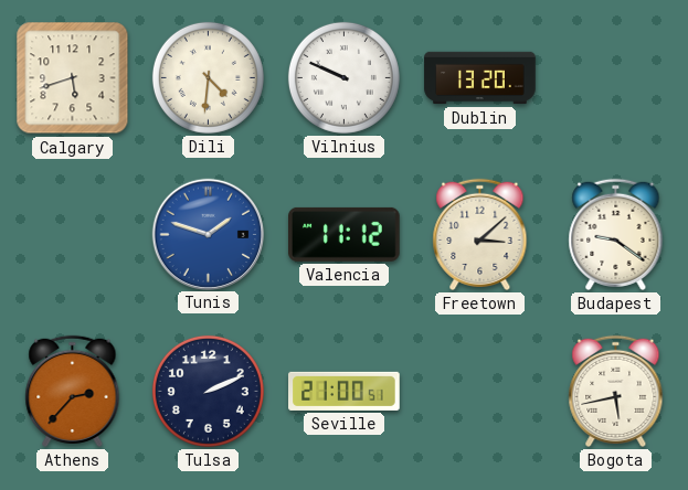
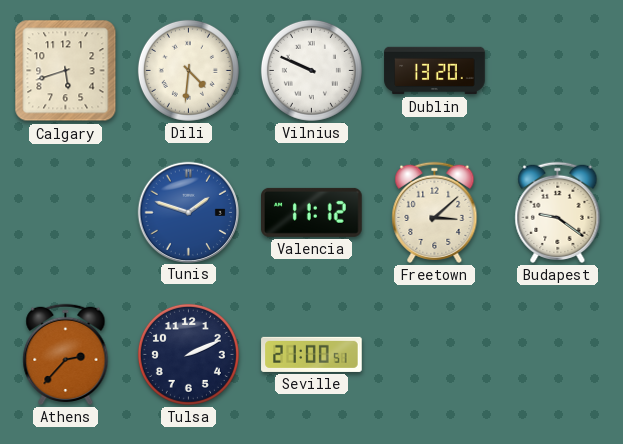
Bogota: 5:43 -> none (616, 391)
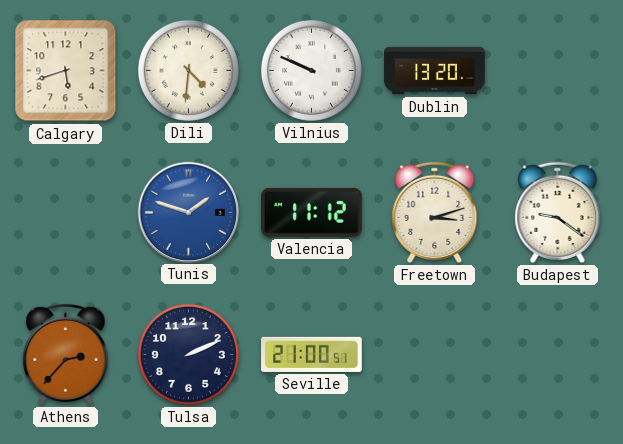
Freetown: 3:08 -> 3:12 (435, 212)
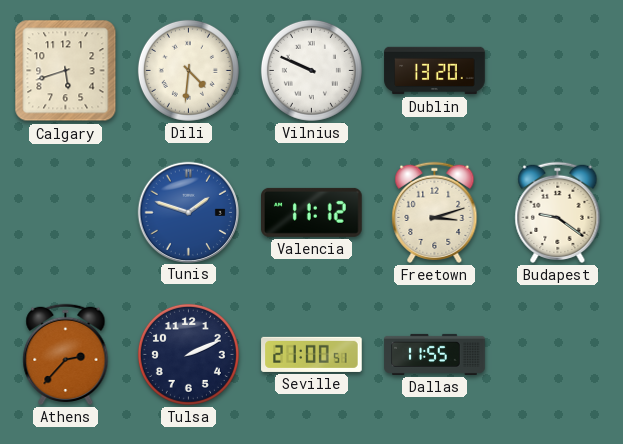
Dallas: none -> 11:55 (435, 354)
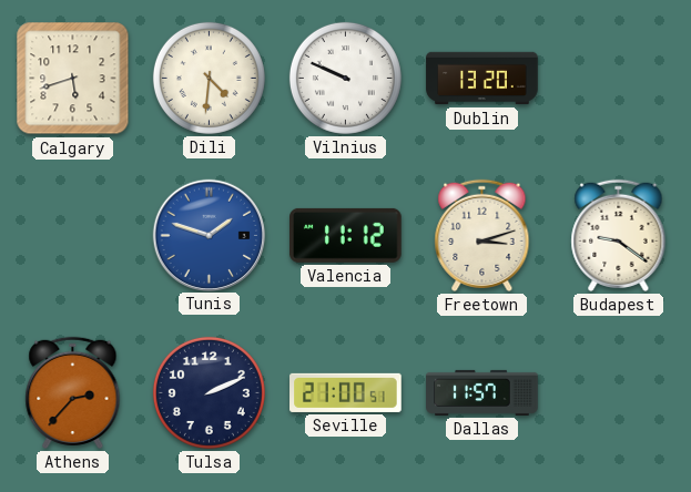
Dallas: 11:55 -> 11:57 (482, 392)
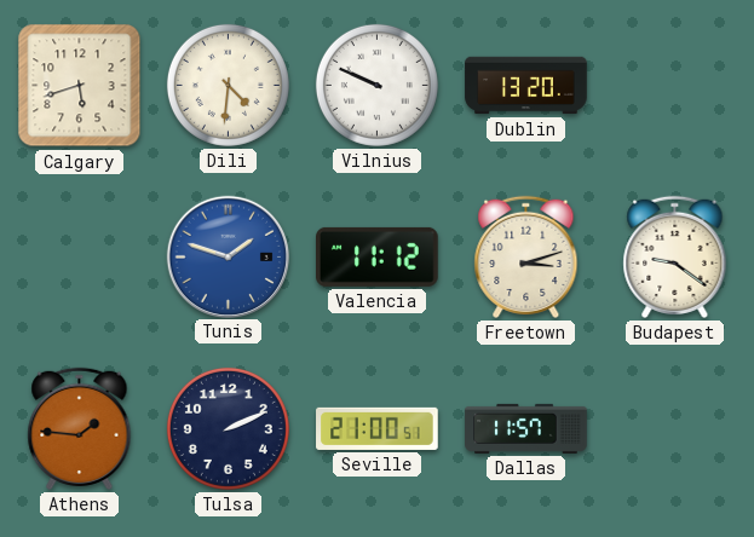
Athens: 2:37 -> 1:46 (80, 428)
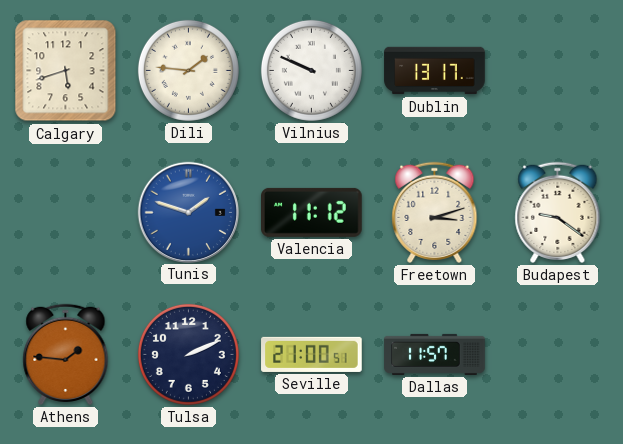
Dili: 4:31 -> 1:46 (188, 70)
Dublin: 13:20 -> 13:17 (435, 71)
